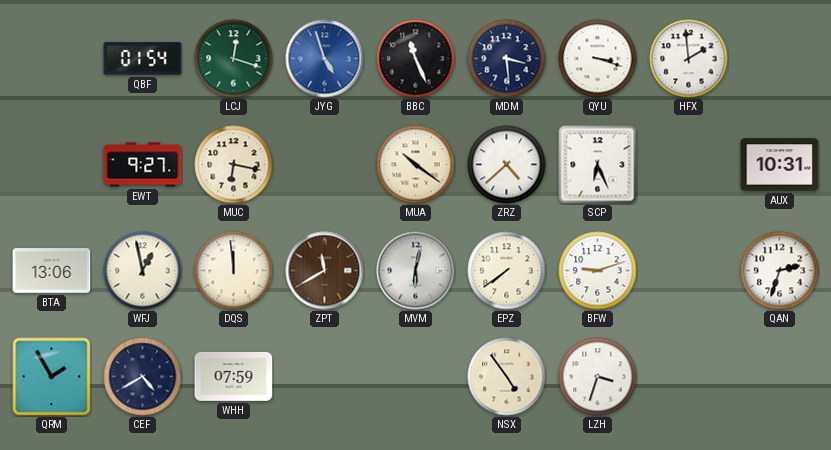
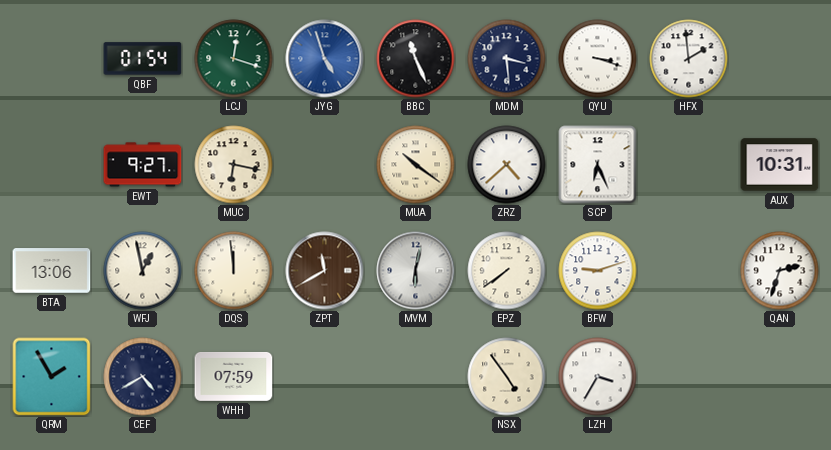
LZH: 3:33 -> 3:35 (598, 377)
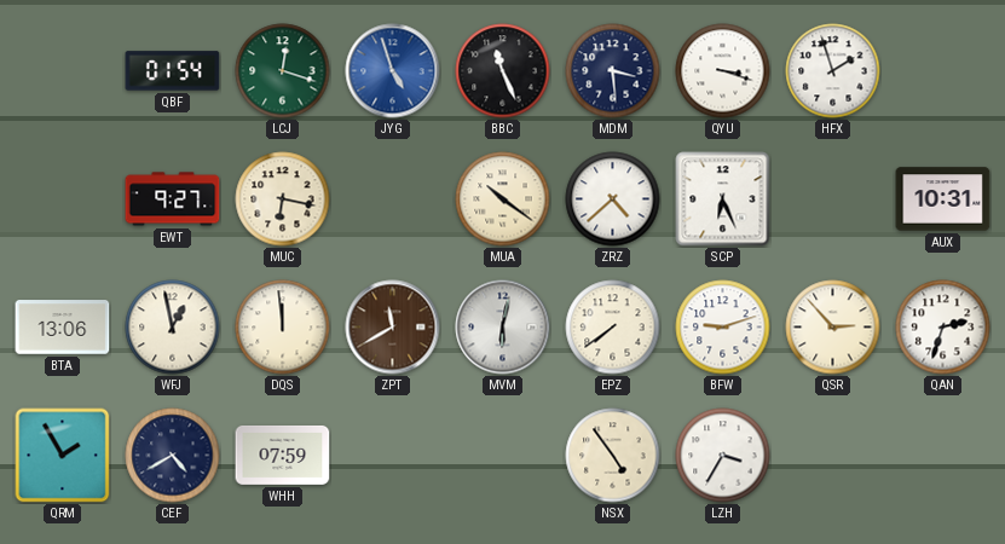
HFX: 1:59 -> 1:57 (833, 71)
QSR: none -> 2:53 (833, 328)
